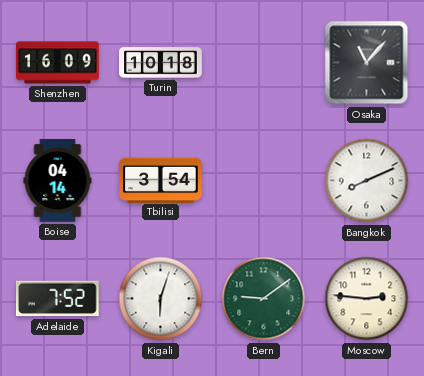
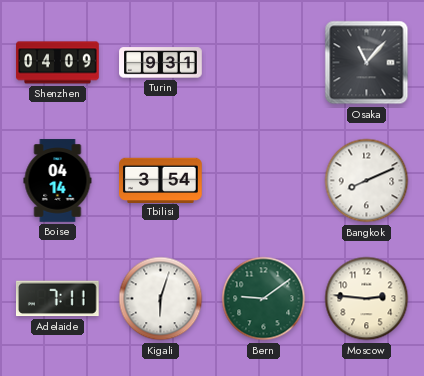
Shenzhen: 16:09 -> 04:09 (58, 63)
Turin: 10:18 -> 9:31 (161, 63)
Adelaide: 7:52 -> 7:11 (58, 299)
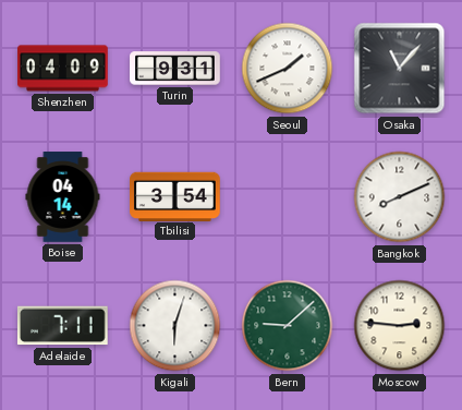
Seoul: none -> 1:41 (288, 69)
Bern: 9:09 -> 9:08 (288, 326)
